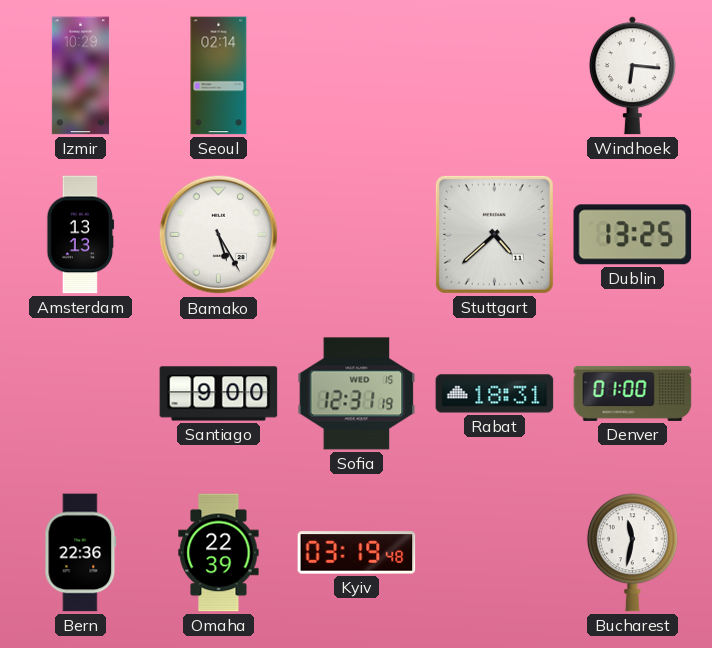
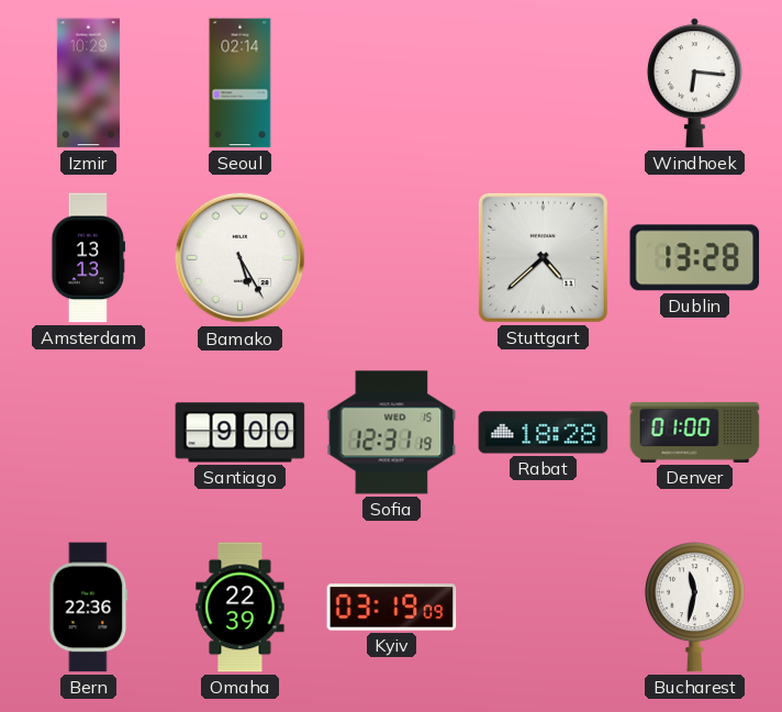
Dublin: 13:25 -> 13:28 (695, 258)
Rabat: 18:31 -> 18:28 (544, 433)
Kyiv: 03:19:48 -> 03:19:09 (392, 608)
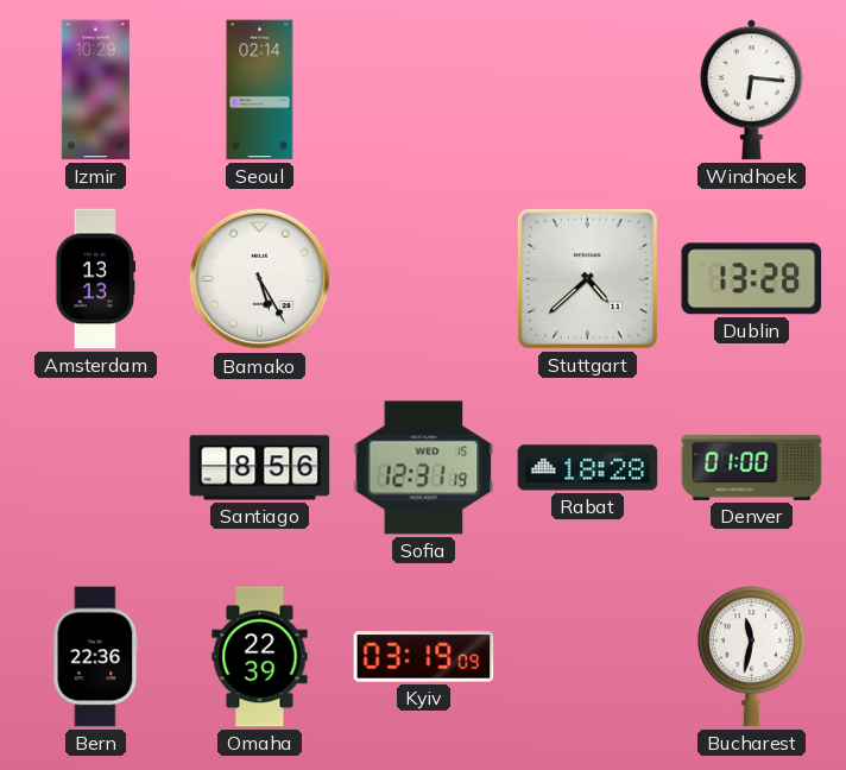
Santiago: 9:00 -> 8:56 (260, 468)
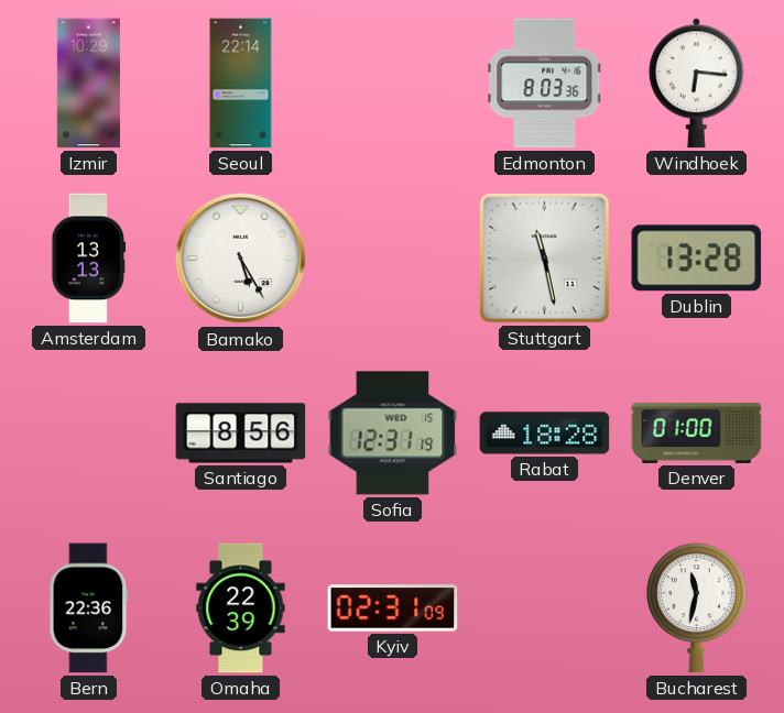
Seoul: 02:14 -> 22:14 (241, 84)
Edmonton: none -> 8:03 (545, 84)
Stuttgart: 4:38 -> 11:28 (544, 257)
Kyiv: 03:19 -> 02:31 (393, 608)
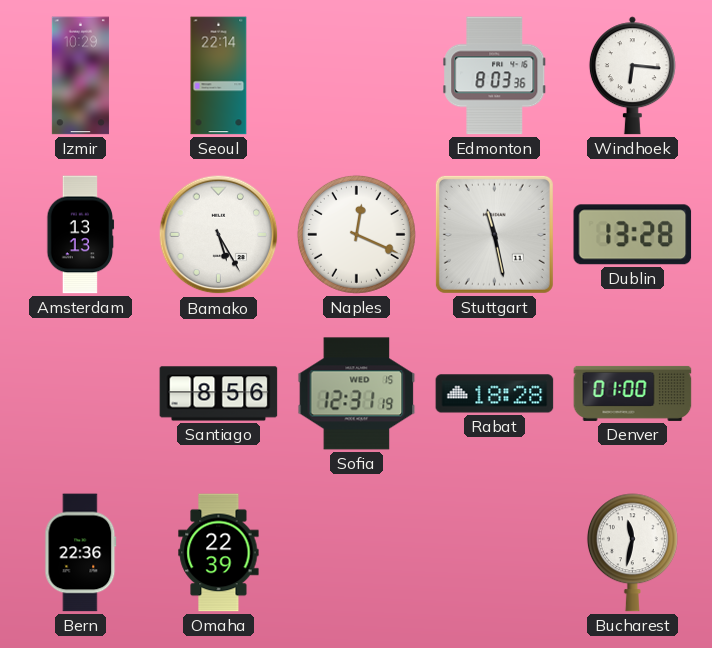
Naples: none -> 12:19 (356, 234)
Kyiv: 02:31 -> none (393, 608)
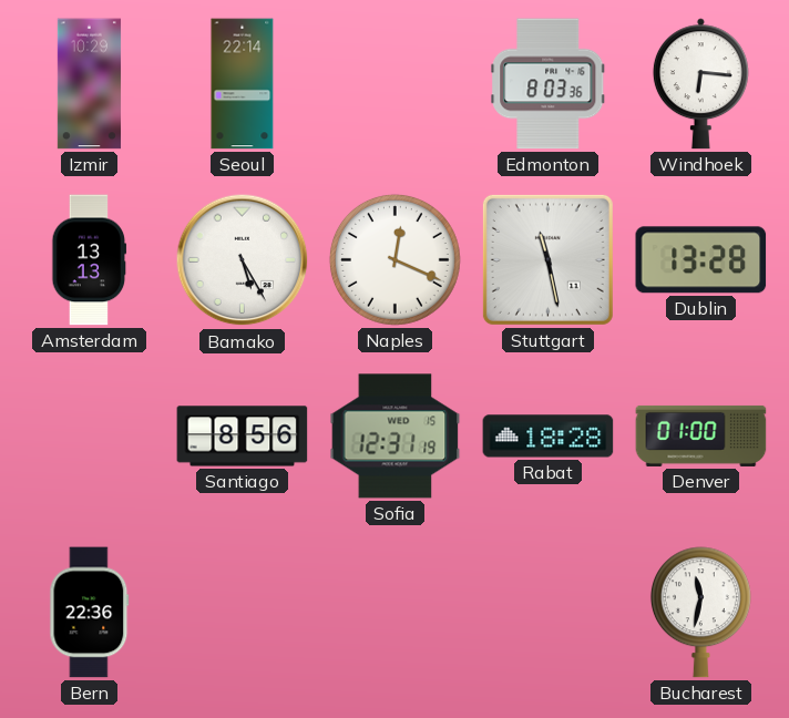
Omaha: 22:39 -> none (219, 553)
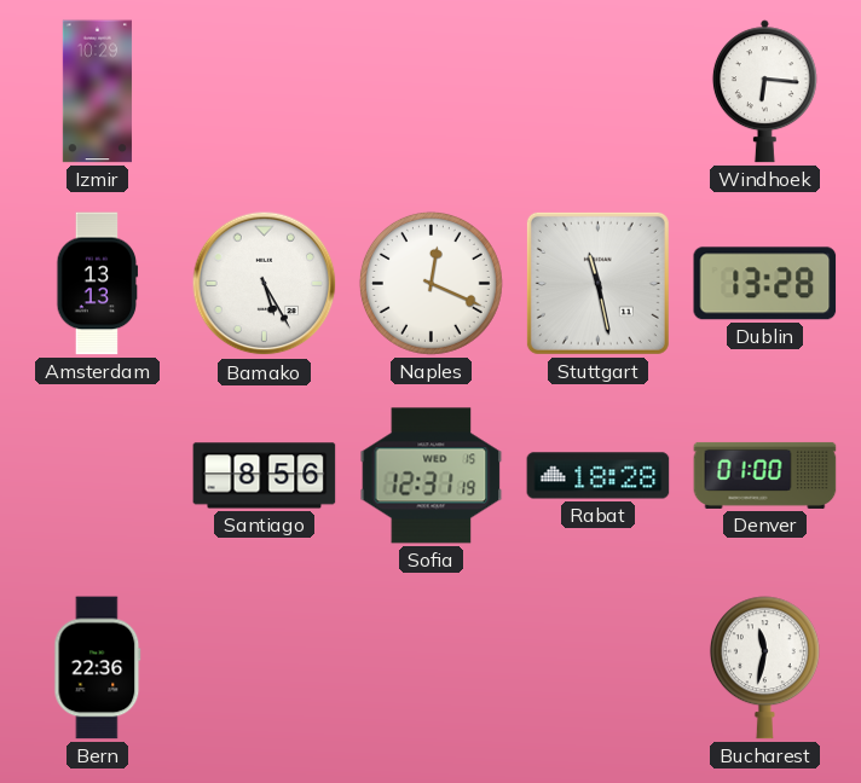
Seoul: 22:14 -> none (243, 84)
Edmonton: 8:03 -> none (549, 84)
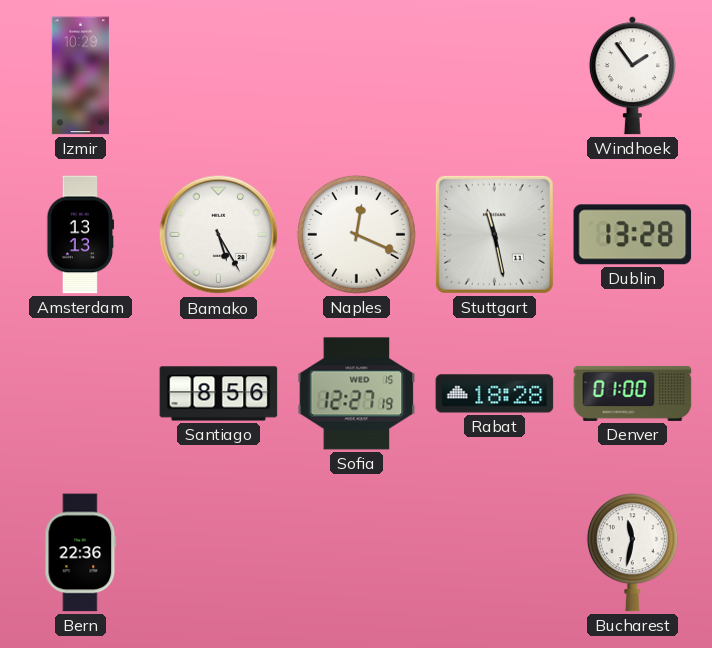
Windhoek: 6:16 -> 1:54 (632, 76)
Sofia: 12:31 -> 12:27 (357, 394)
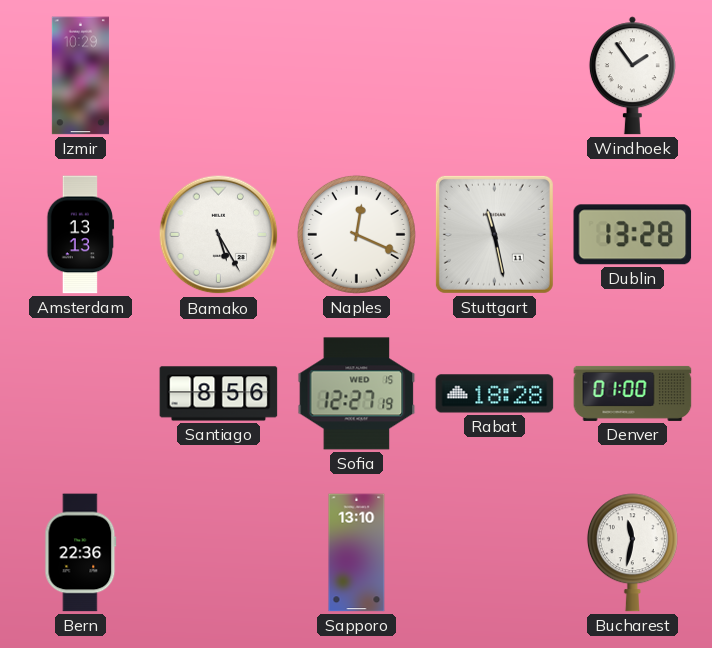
Sapporo: none -> 13:10 (357, 553)
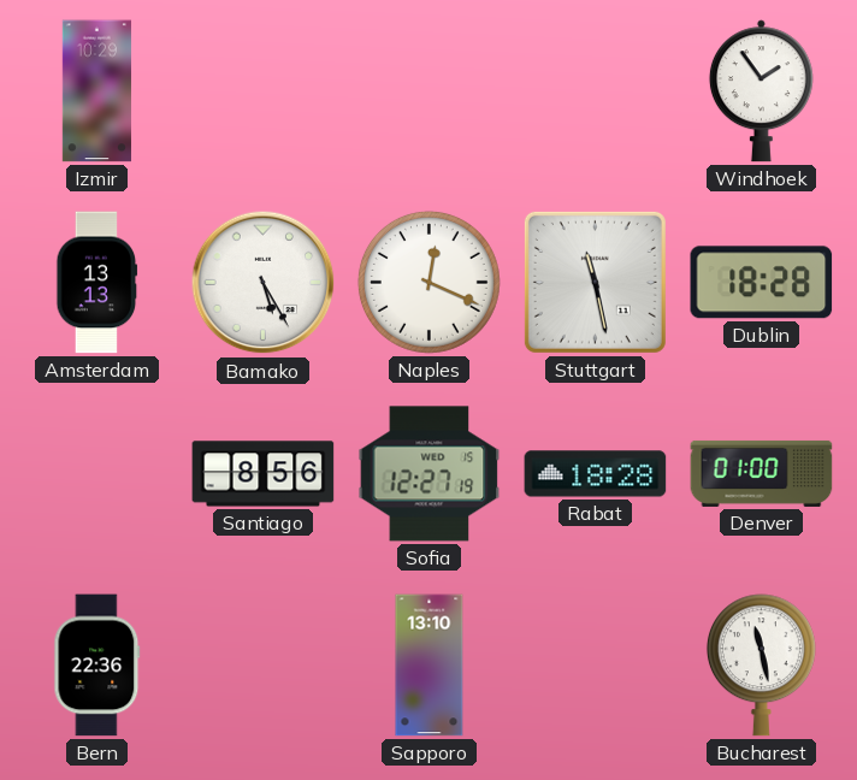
Dublin: 13:28 -> 18:28 (762, 283)
Bucharest: 11:32 -> 11:28 (761, 666)
